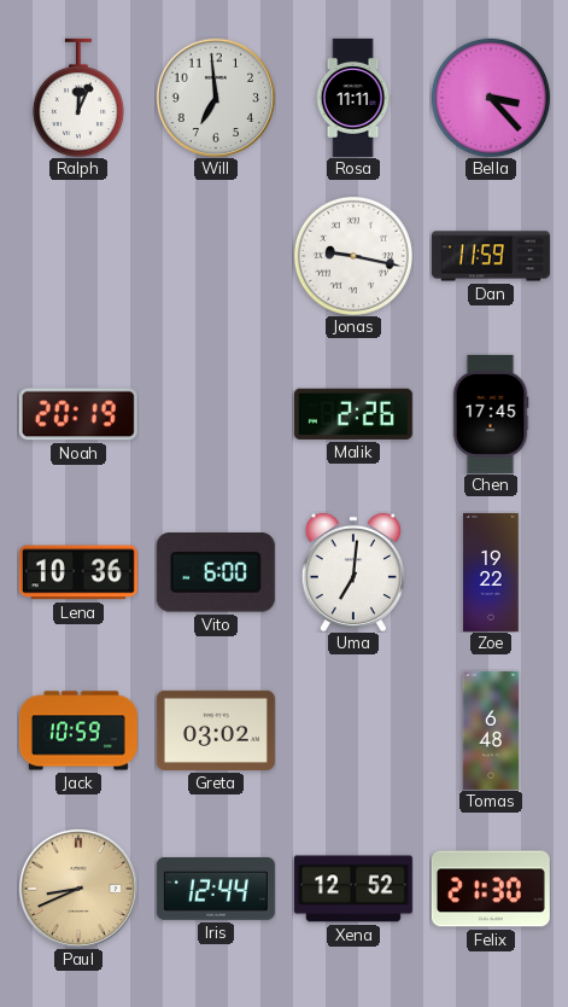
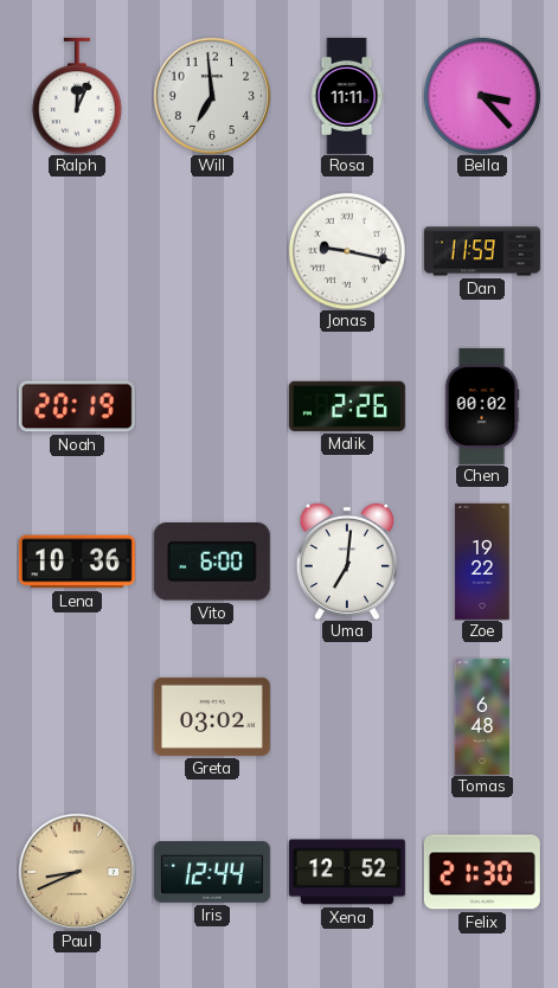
Chen: 17:45 -> 00:02 (482, 406)
Jack: 10:59 -> none (78, 730)
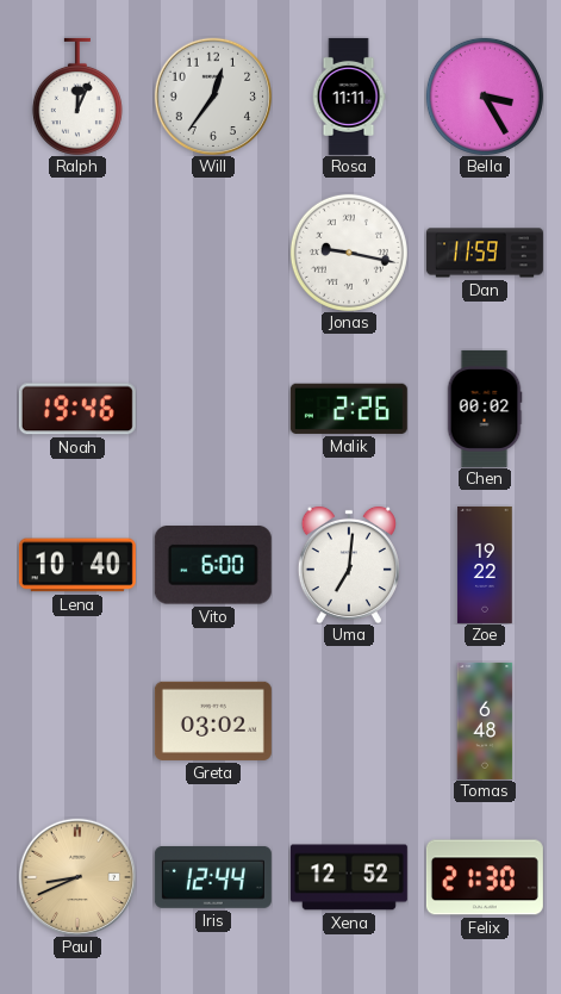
Will: 6:59 -> 12:36 (213, 97)
Bella: 3:23 -> 3:25 (485, 97)
Noah: 20:19 -> 19:46 (77, 409)
Lena: 10:36 -> 10:40 (77, 565)
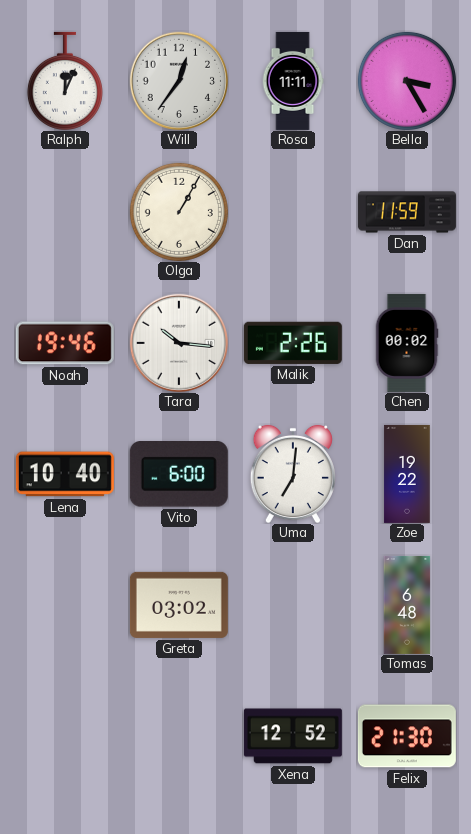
Olga: none -> 1:05 (179, 212)
Jonas: 9:17 -> none (349, 253)
Tara: none -> 10:16 (179, 343)
Paul: 8:41 -> none (77, 877)
Iris: 12:44 -> none (213, 877)
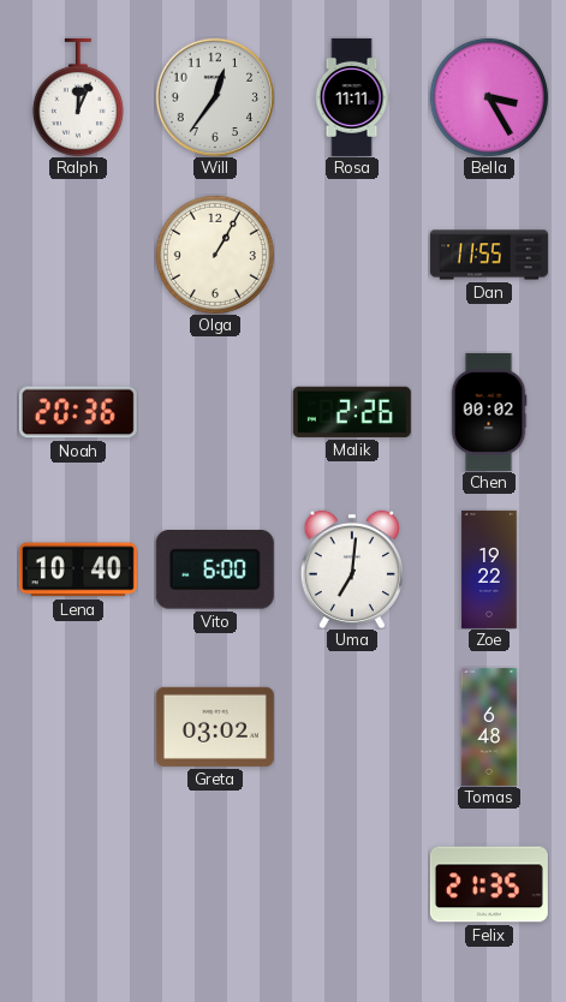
Dan: 11:59 -> 11:55 (489, 255)
Noah: 19:46 -> 20:36 (78, 412)
Tara: 10:16 -> none (179, 343)
Xena: 12:52 -> none (293, 736)
Felix: 21:30 -> 21:35 (489, 884)
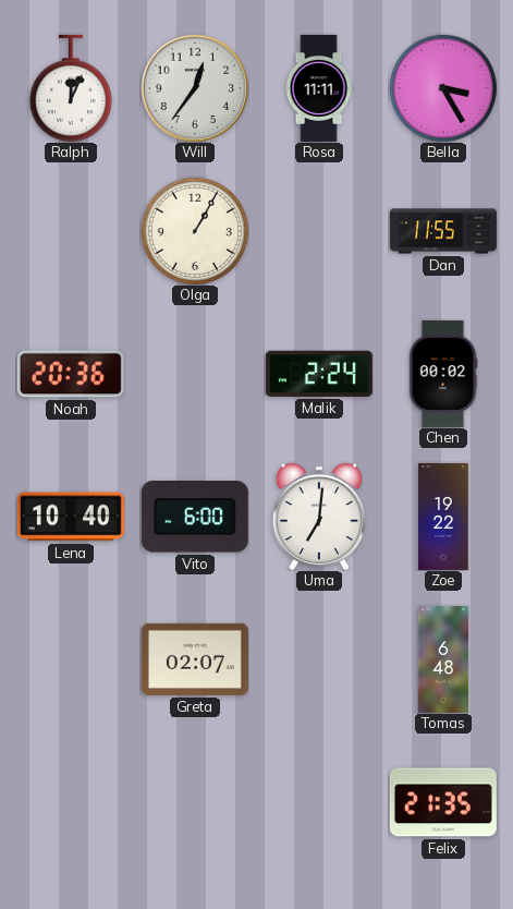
Malik: 2:26 -> 2:24 (319, 374)
Greta: 03:02 -> 02:07 (195, 659)
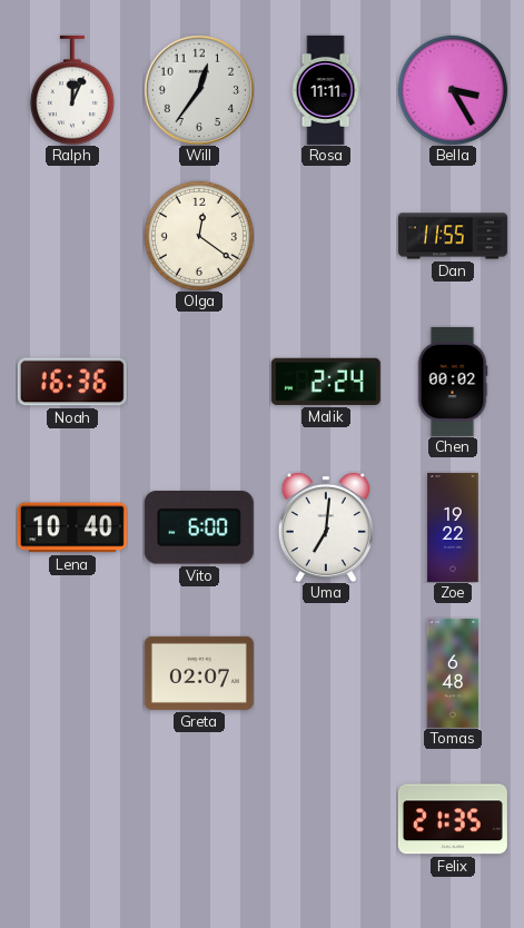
Olga: 1:05 -> 12:21 (199, 236)
Noah: 20:36 -> 16:36 (72, 382)
